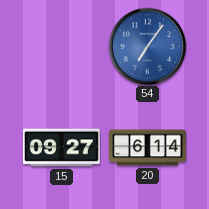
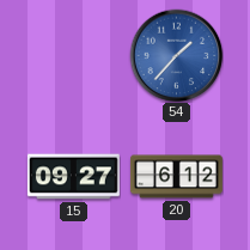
54: 7:06 -> 1:37 (176, 55)
20: 6:14 -> 6:12 (176, 177)
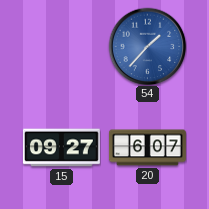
20: 6:12 -> 6:07 (147, 148)
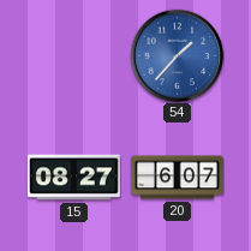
15: 09:27 -> 08:27 (73, 178)
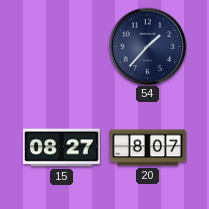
54 dial: blue -> navy (147, 46)
20: 6:07 -> 8:07 (147, 148)
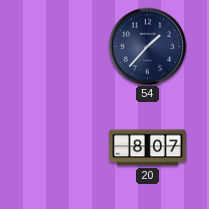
15: 08:27 -> none (61, 148)
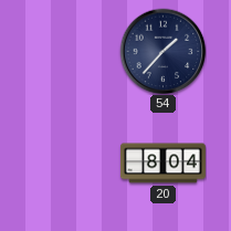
20: 8:07 -> 8:04 (162, 164)
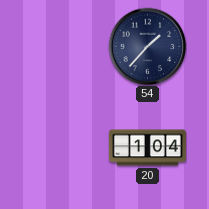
20: 8:04 -> 1:04 (147, 148)
